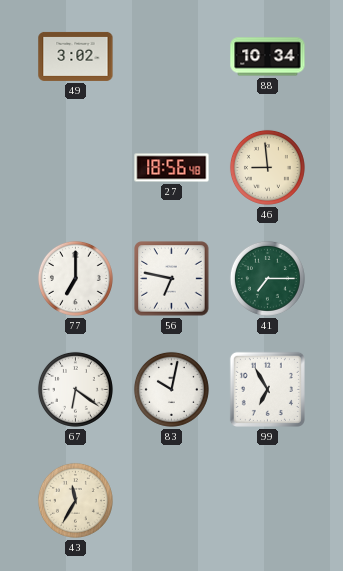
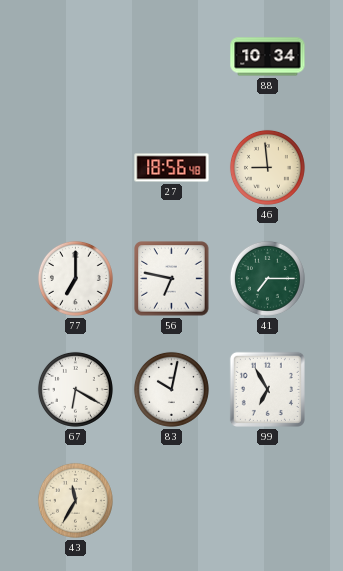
49: 3:02 -> none (76, 56)
67: 6:21 -> 6:20 (75, 389)
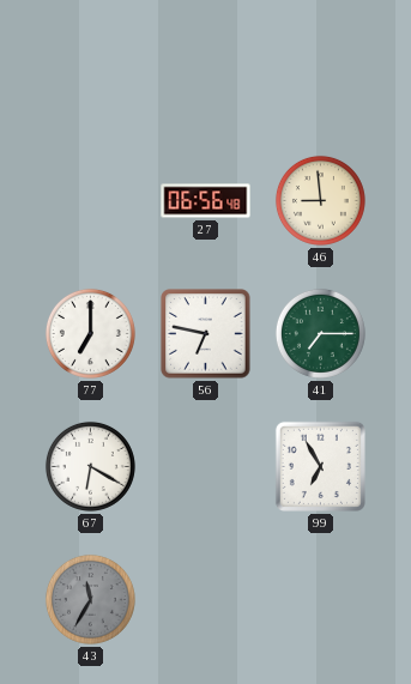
88: 10:34 -> none (268, 57)
27: 18:56 -> 06:56 (206, 201)
83: 10:02 -> none (171, 389)
43 dial: cream -> grey (90, 599)
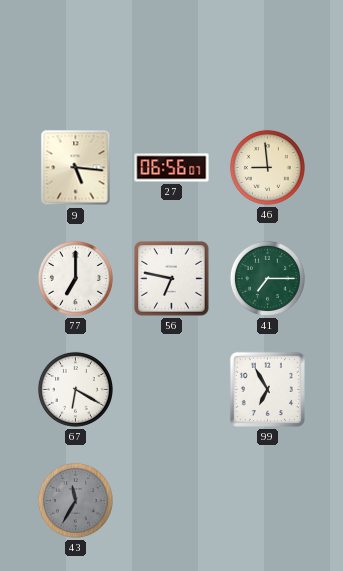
9: none -> 5:16 (76, 168)
27: 06:56:48 -> 06:56:07 (172, 168)
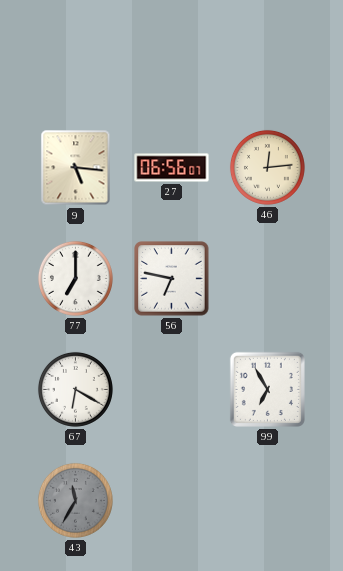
46: 8:59 -> 12:14 (267, 167)
41: 7:15 -> none (267, 278)
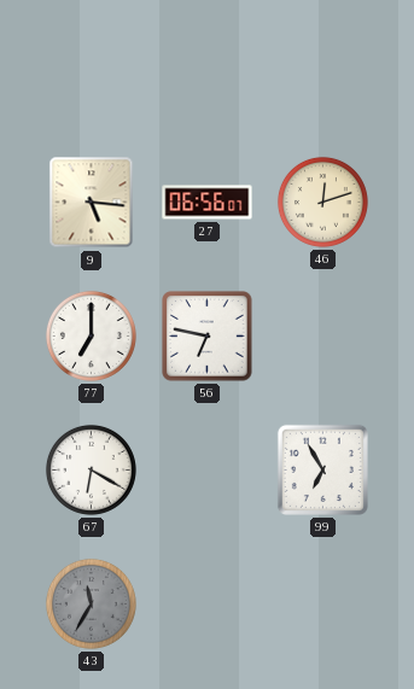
46: 12:14 -> 12:12 (322, 202)
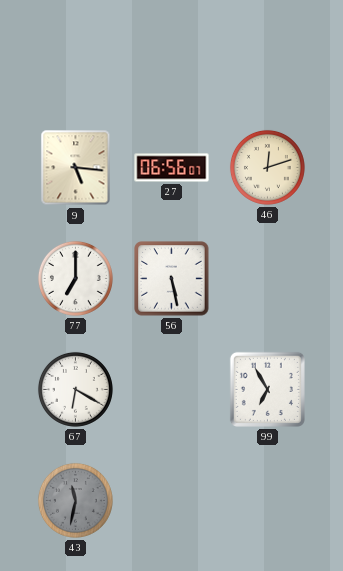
56: 6:47 -> 5:28 (172, 279)
43: 11:35 -> 11:32 (75, 500)
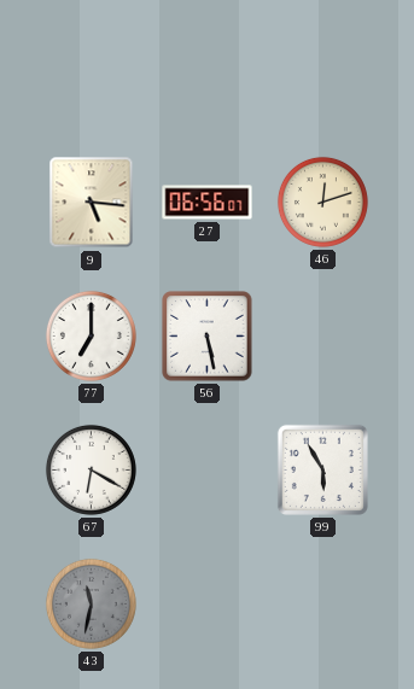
99: 6:55 -> 5:55 (322, 469)
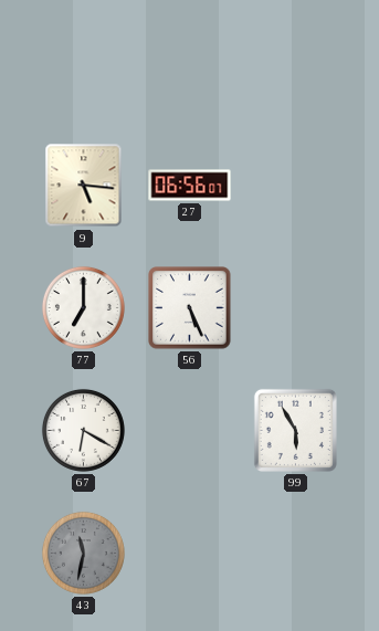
46: 12:12 -> none (322, 202)
56: 5:28 -> 5:26 (190, 308)
